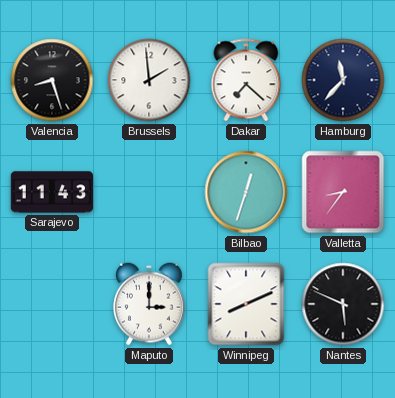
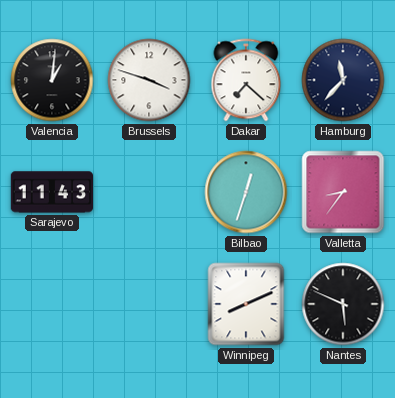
Valencia: 8:27 -> 1:01 (52, 80)
Brussels: 1:59 -> 3:48 (149, 80)
Maputo: 3:00 -> none (150, 304)
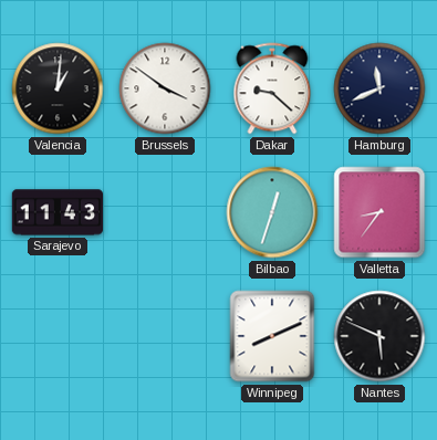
Brussels: 3:48 -> 3:51 (165, 88)
Dakar: 7:22 -> 9:22 (272, 88)
Hamburg: 11:37 -> 11:41 (379, 88)
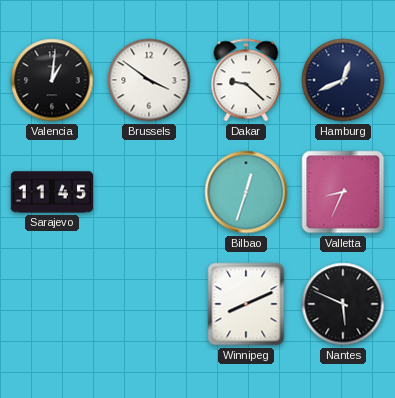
Hamburg: 11:41 -> 12:41 (343, 80)
Sarajevo: 11:43 -> 11:45 (51, 192)
Valletta: 8:36 -> 8:34 (343, 192)
